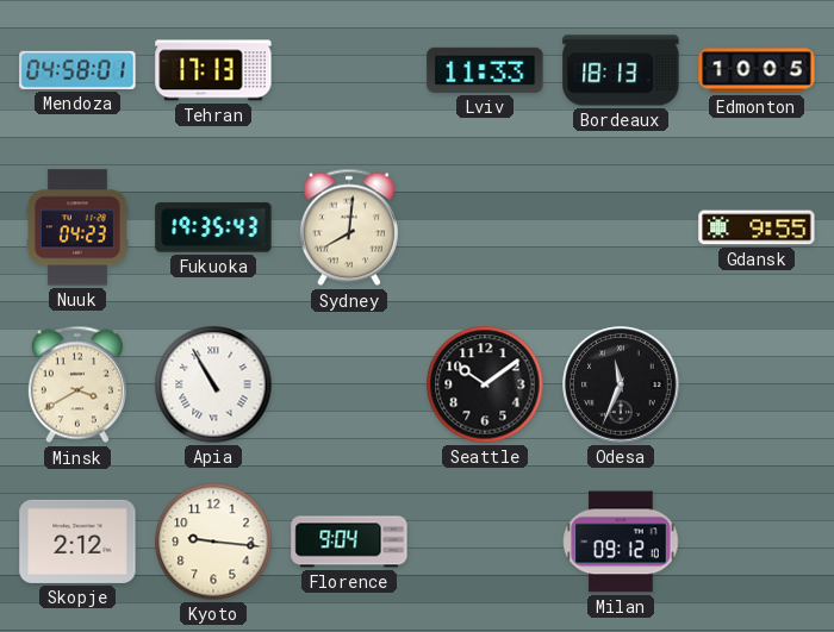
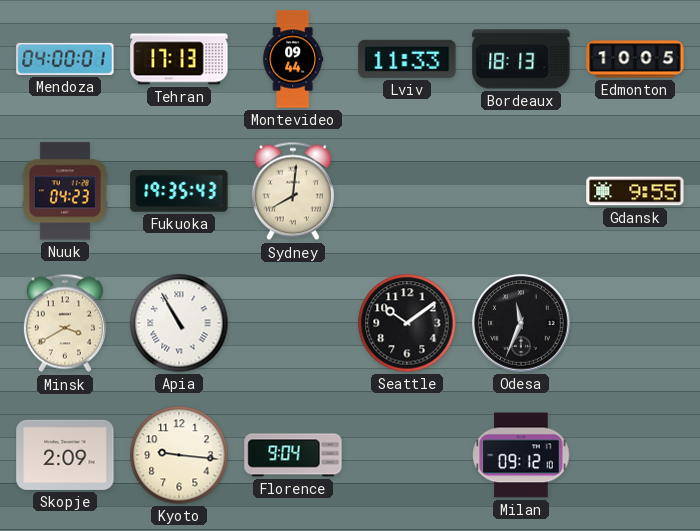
Mendoza: 04:58 -> 04:00 (65, 59)
Montevideo: none -> 09:44 (293, 59)
Skopje: 2:12 -> 2:09 (65, 455)
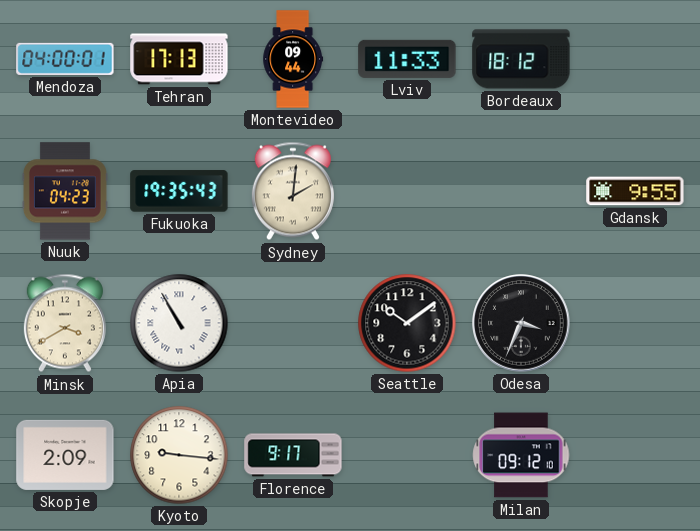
Bordeaux: 18:13 -> 18:12 (521, 59)
Edmonton: 10:05 -> none (635, 59)
Sydney: 8:01 -> 2:01 (293, 191)
Odesa: 11:34 -> 3:34 (521, 323)
Florence: 9:04 -> 9:17 (293, 455)
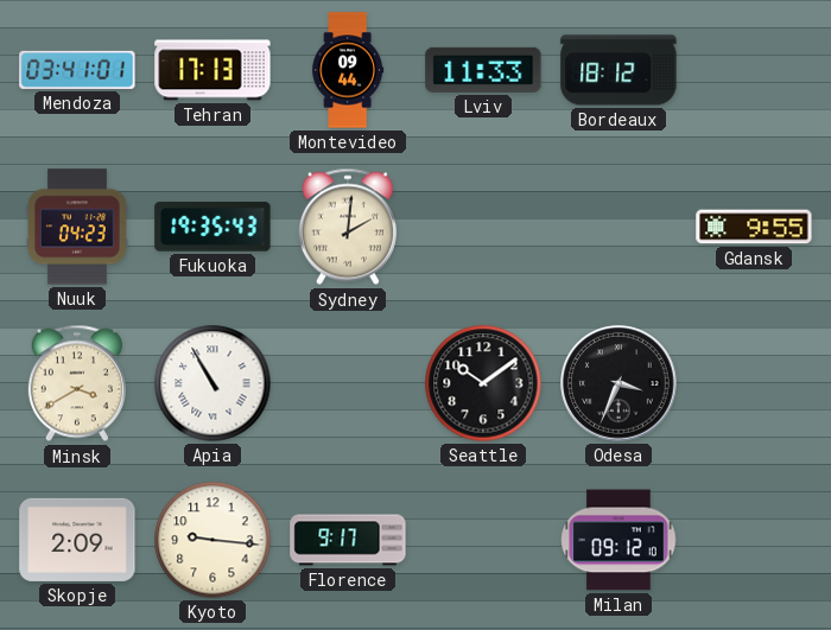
Mendoza: 04:00 -> 03:41 (77, 70)
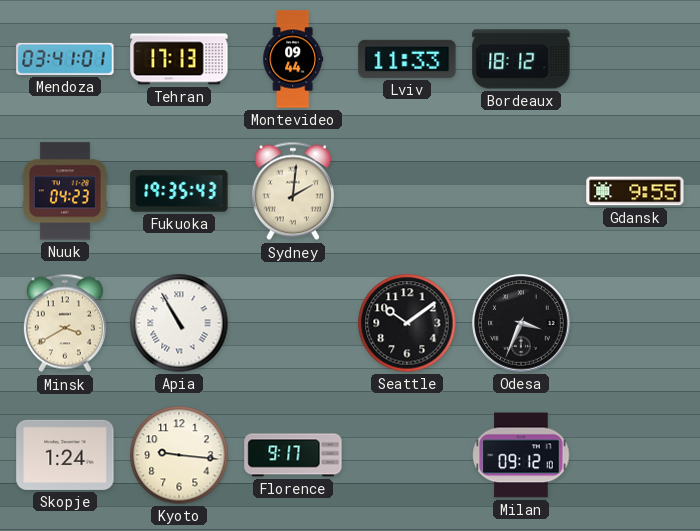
Skopje: 2:09 -> 1:24 (65, 455)
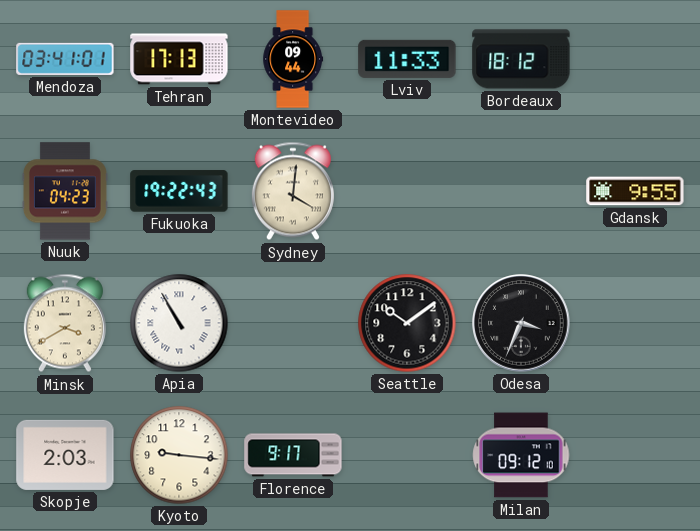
Fukuoka: 19:35 -> 19:22 (179, 191)
Sydney: 2:01 -> 4:01 (293, 191)
Skopje: 1:24 -> 2:03 (65, 455)
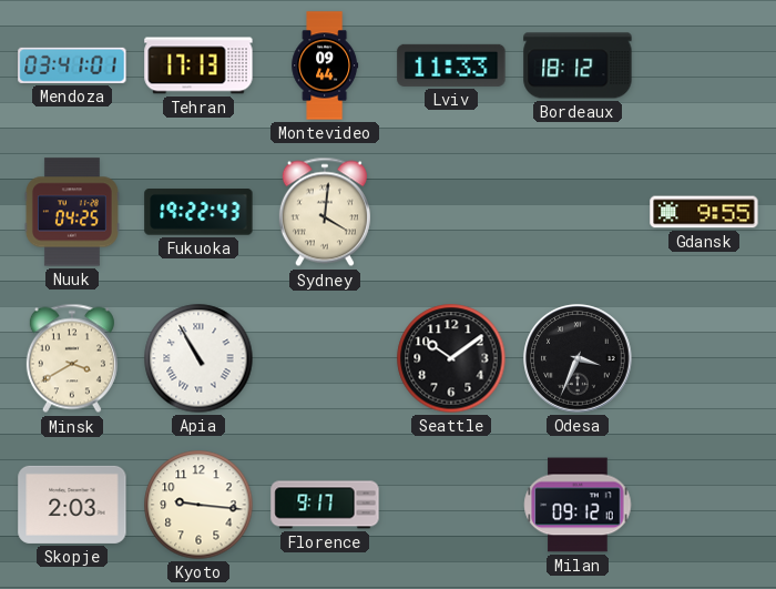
Nuuk: 04:23 -> 04:25 (72, 212)
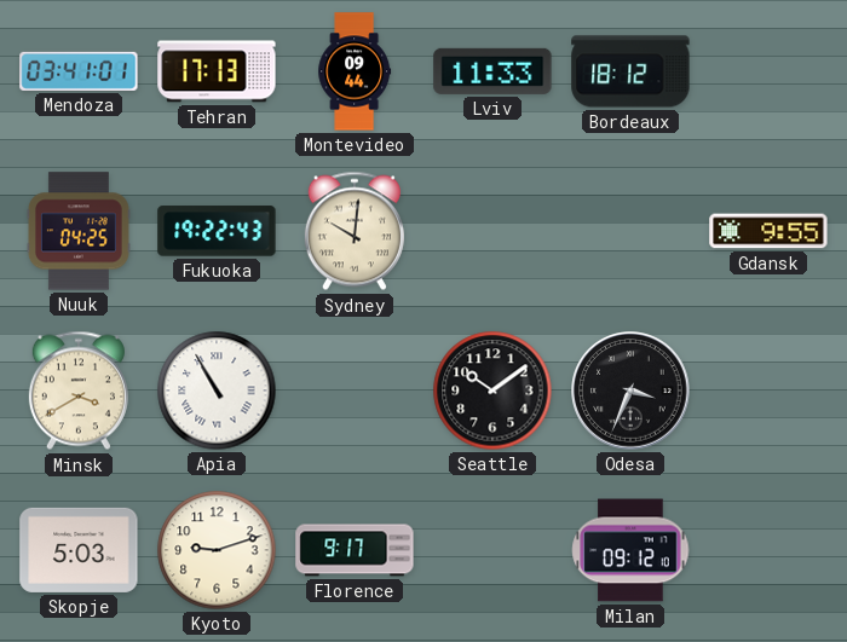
Sydney: 4:01 -> 10:01 (355, 231)
Skopje: 2:03 -> 5:03 (79, 550)
Kyoto: 9:16 -> 9:12 (217, 550)
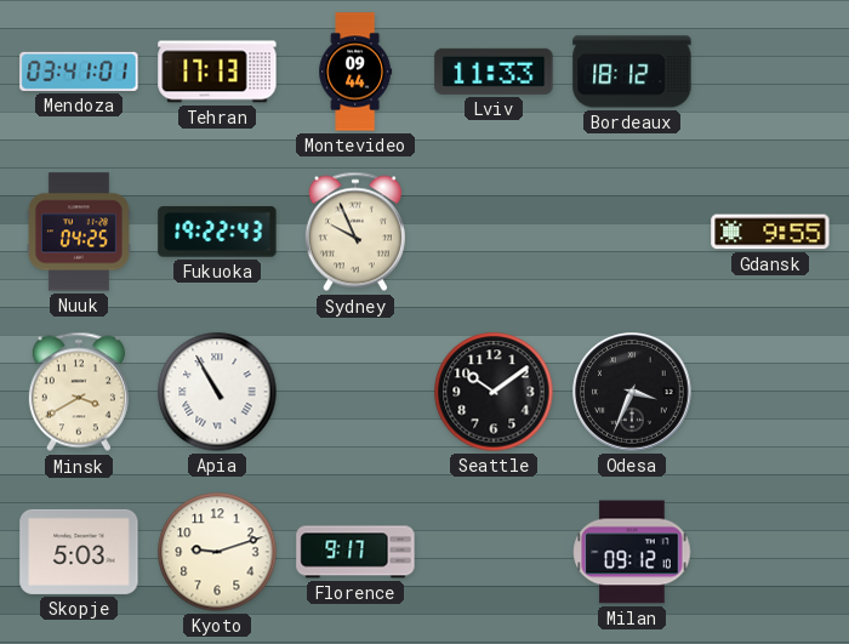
Sydney: 10:01 -> 9:56 (355, 232)
